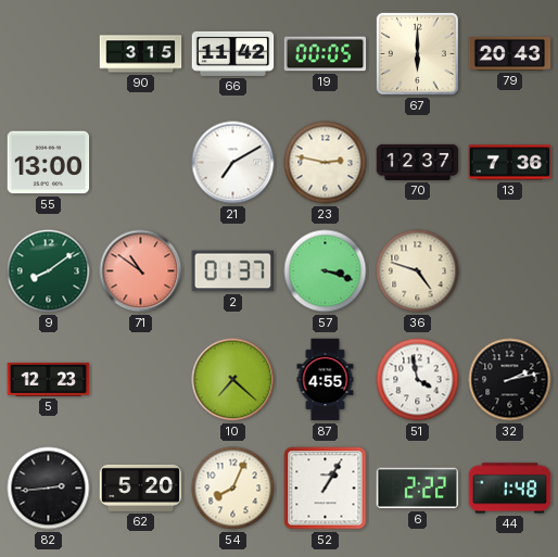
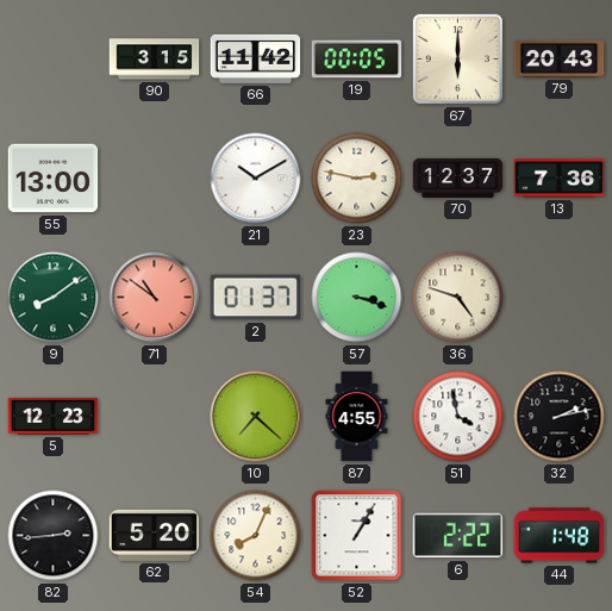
21: 7:10 -> 10:10 (256, 179)
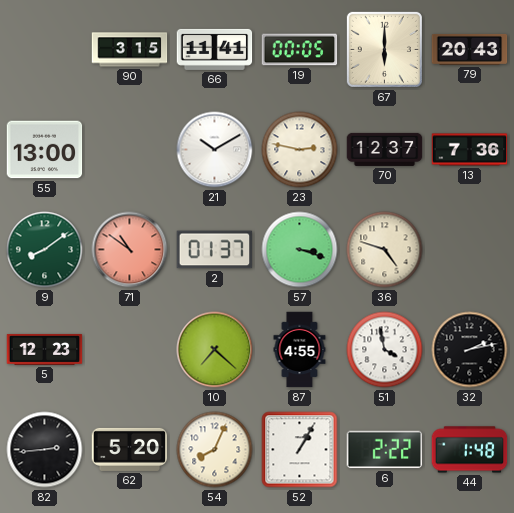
66: 11:42 -> 11:41 (215, 49)
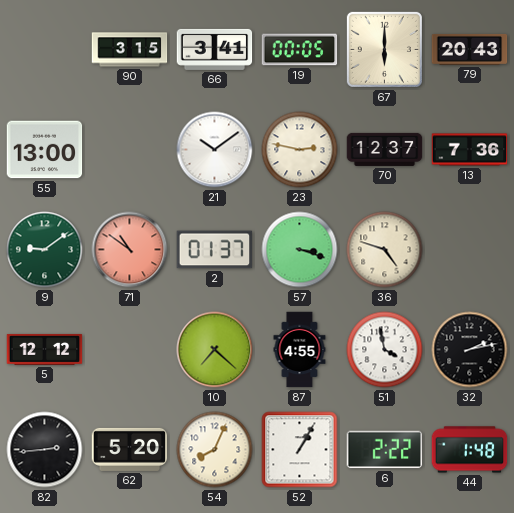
66: 11:41 -> 3:41 (215, 49)
21: 10:10 -> 10:09 (215, 150)
9: 8:09 -> 9:09 (45, 250)
5: 12:23 -> 12:12 (45, 350)
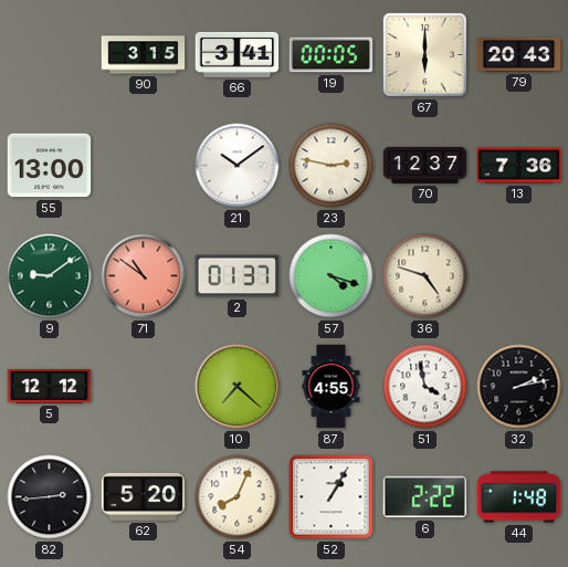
57: 3:18 -> 4:18 (332, 276)
